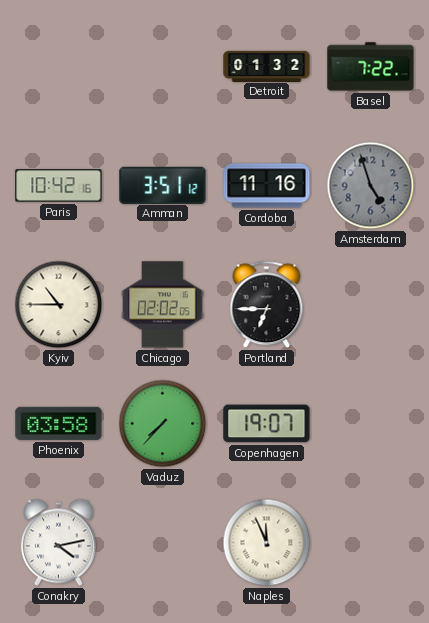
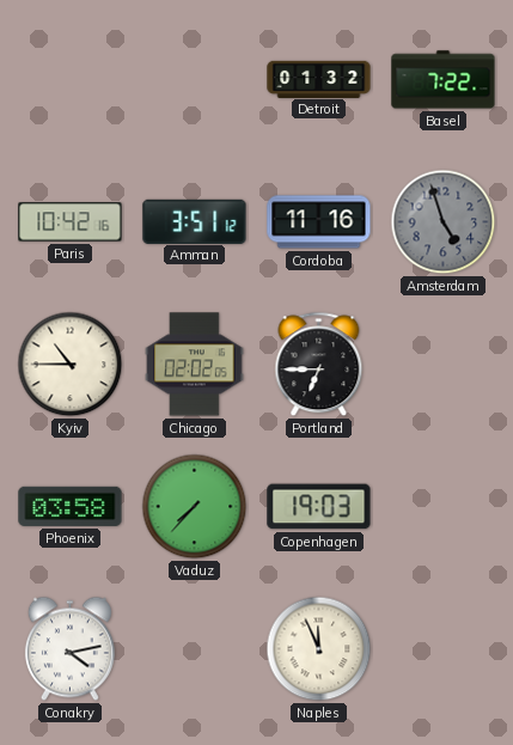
Copenhagen: 19:07 -> 19:03 (319, 507)
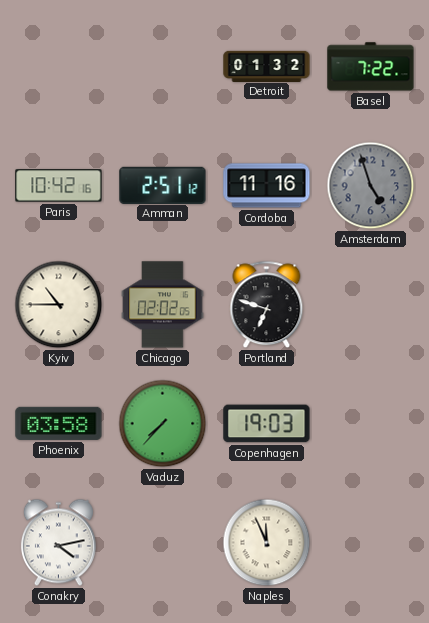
Amman: 3:51 -> 2:51 (163, 185)
Portland: 6:45 -> 6:48 (267, 305)
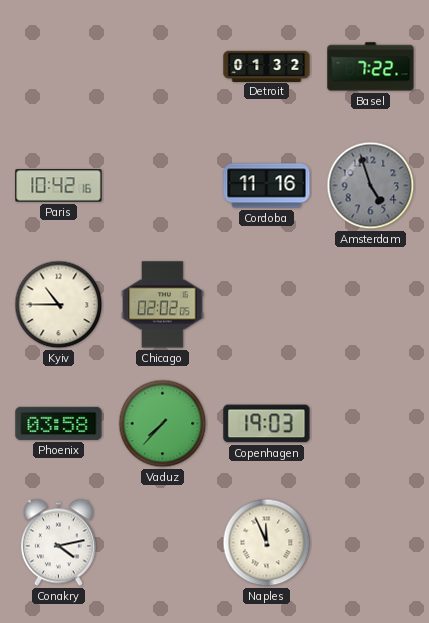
Amman: 2:51 -> none (163, 185)
Portland: 6:48 -> none (267, 305)
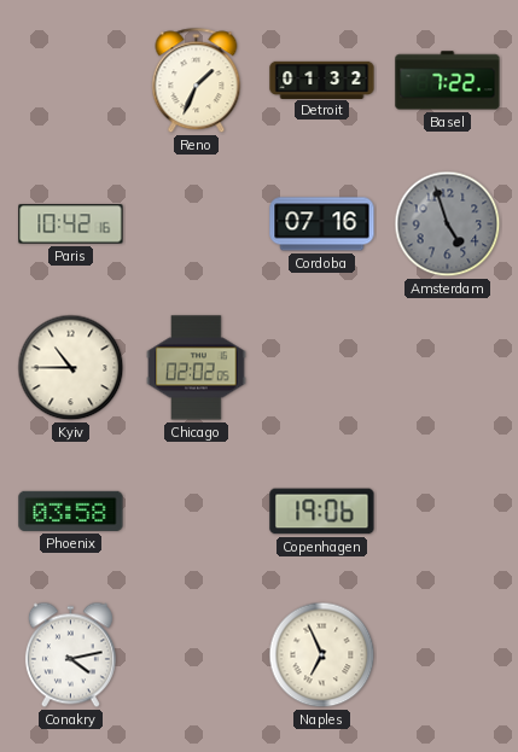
Reno: none -> 1:34 (197, 81)
Cordoba: 11:16 -> 07:16 (322, 225)
Vaduz: 7:37 -> none (163, 424)
Copenhagen: 19:03 -> 19:06 (322, 512)
Naples: 11:56 -> 6:56 (322, 655)
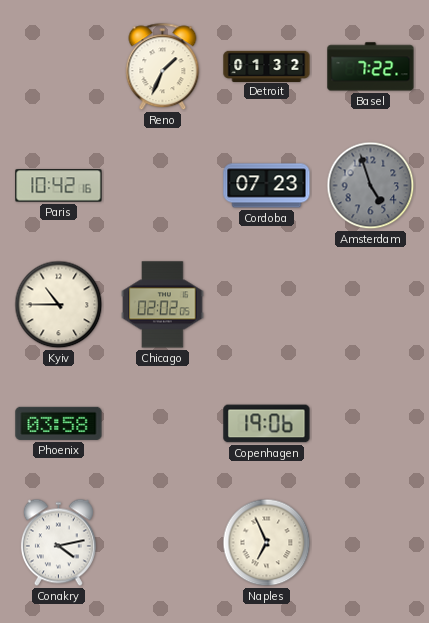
Cordoba: 07:16 -> 07:23 (267, 186)
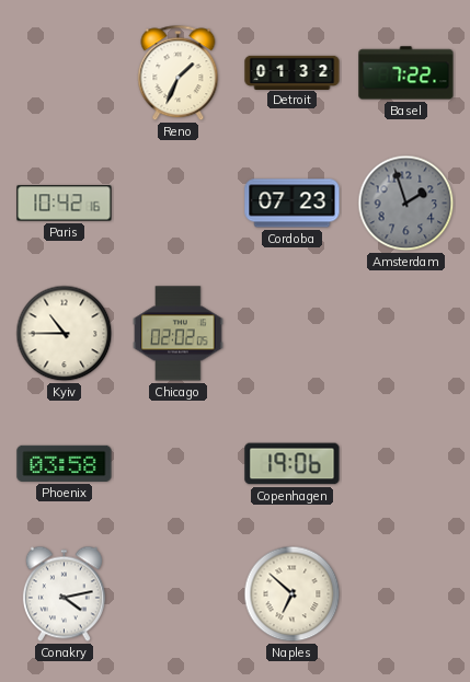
Amsterdam: 4:57 -> 1:57 (406, 204)
Naples: 6:56 -> 6:52 (293, 594)
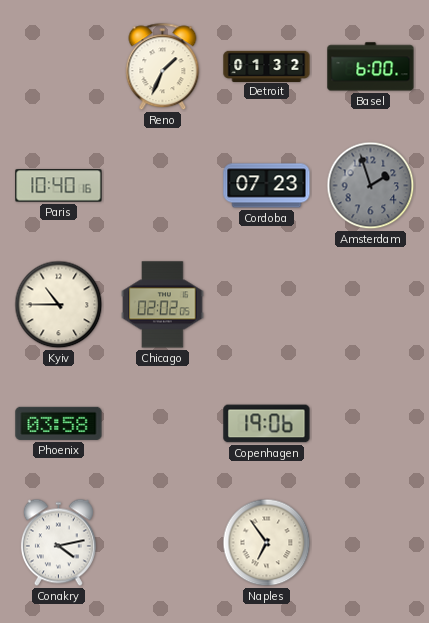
Basel: 7:22 -> 6:00 (371, 67)
Paris: 10:42 -> 10:40 (59, 186)
Naples: 6:52 -> 6:54 (267, 543)
